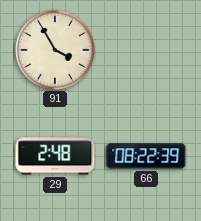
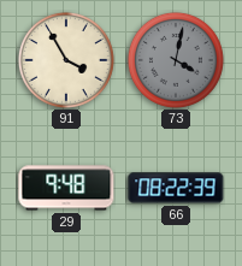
73: none -> 4:02 (176, 60)
29: 2:48 -> 9:48 (66, 188)
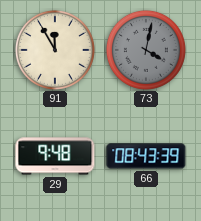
91: 3:55 -> 11:55 (55, 50)
66: 08:22 -> 08:43 (146, 156)
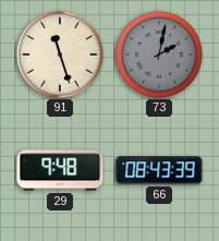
91: 11:55 -> 11:27 (60, 55)
73: 4:02 -> 2:02 (159, 55)
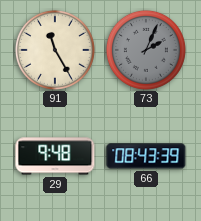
91: 11:27 -> 11:25 (55, 50)
73: 2:02 -> 2:04 (146, 50)
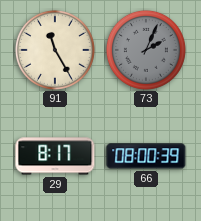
29: 9:48 -> 8:17 (55, 156)
66: 08:43 -> 08:00 (146, 156)
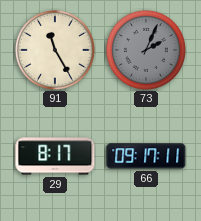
66: 08:00 -> 09:17 (146, 156)
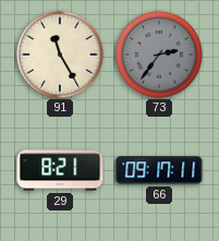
73: 2:04 -> 2:36 (159, 55)
29: 8:17 -> 8:21 (60, 170)
